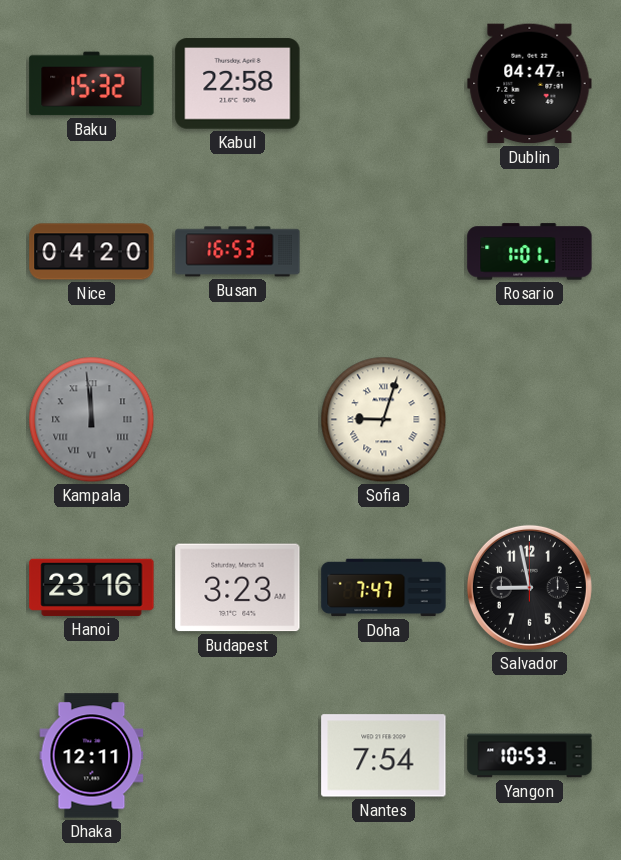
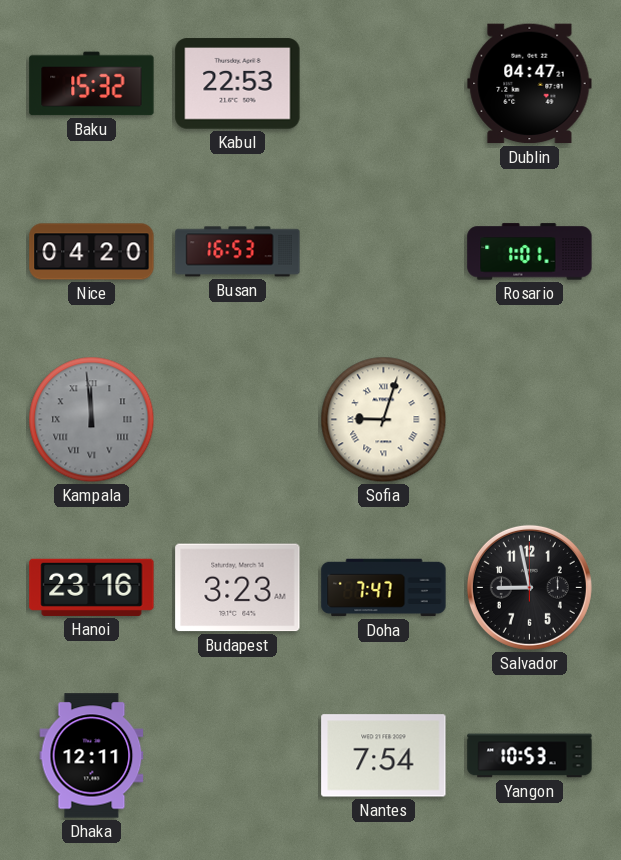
Kabul: 22:58 -> 22:53 (238, 84)
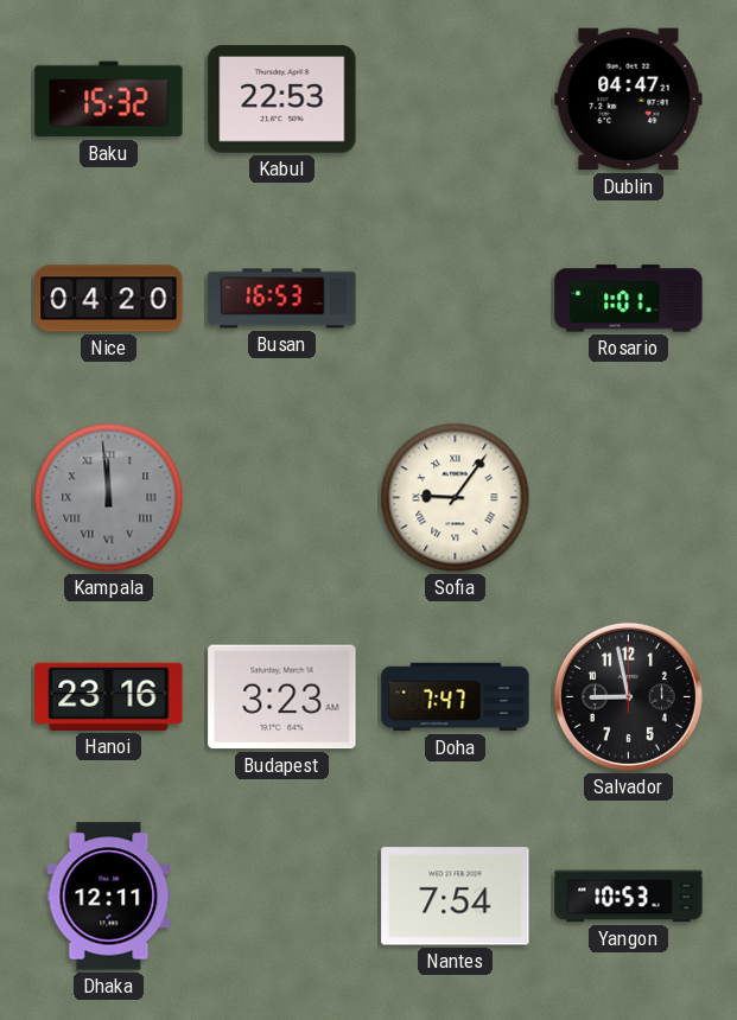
Sofia: 9:03 -> 9:06 (456, 498)
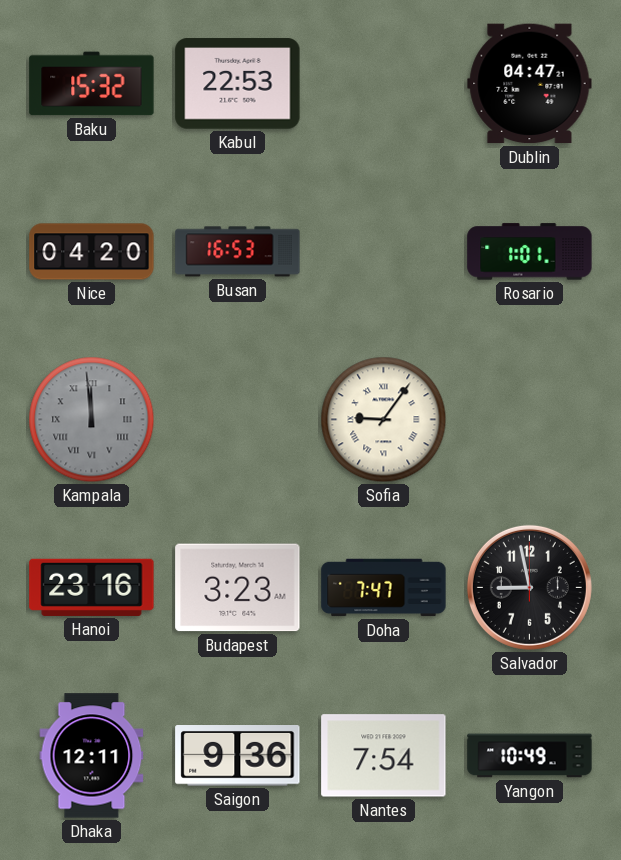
Saigon: none -> 9:36 (238, 756)
Yangon: 10:53 -> 10:49 (530, 756)
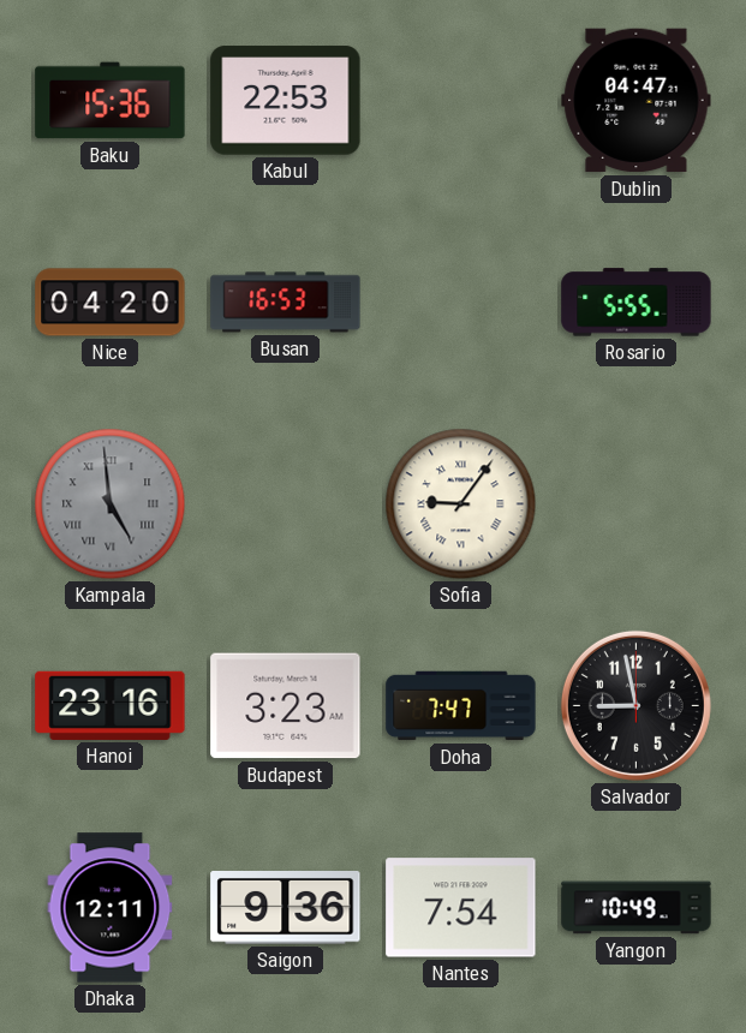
Baku: 15:32 -> 15:36 (111, 101)
Rosario: 1:01 -> 5:55 (637, 303)
Kampala: 11:59 -> 4:59 (111, 504)
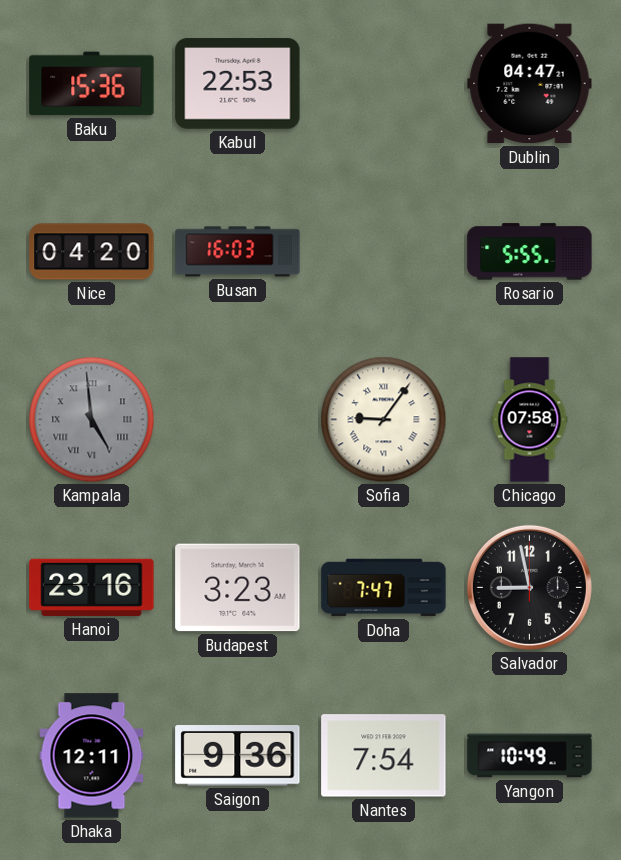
Busan: 16:53 -> 16:03 (238, 252)
Chicago: none -> 07:58 (530, 420)
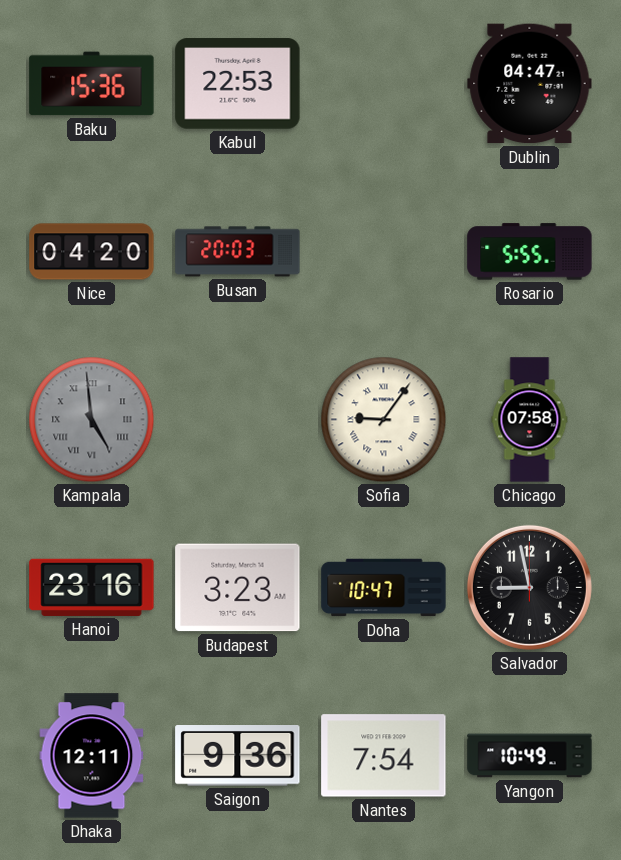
Busan: 16:03 -> 20:03 (238, 252)
Doha: 7:47 -> 10:47 (384, 588)
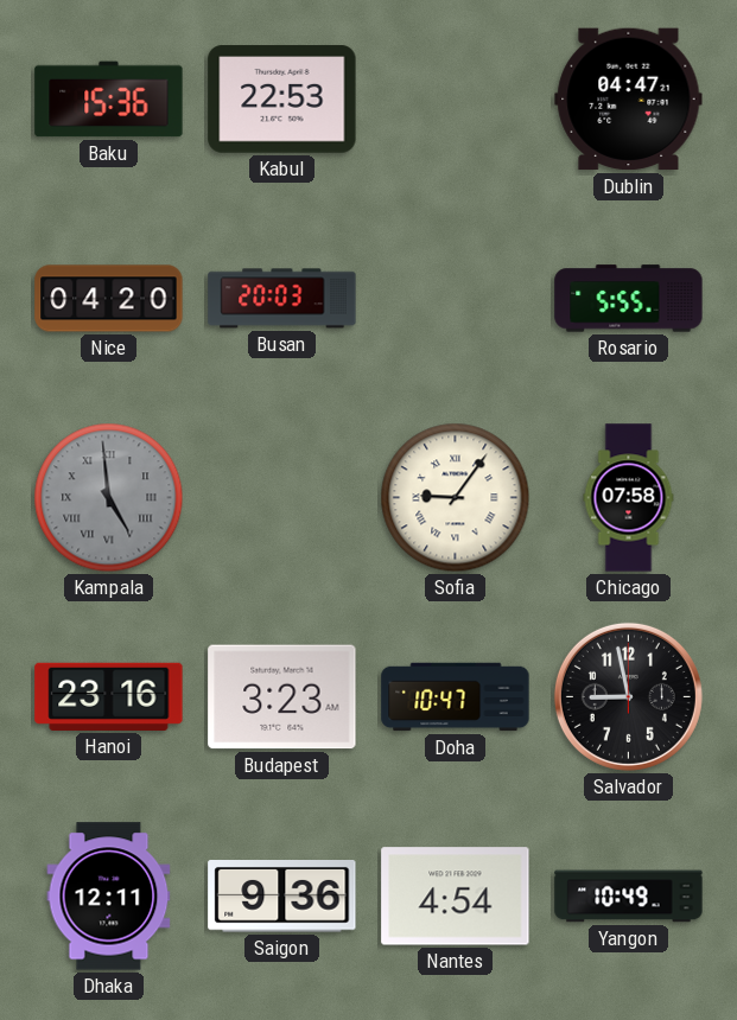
Nantes: 7:54 -> 4:54 (456, 897)
